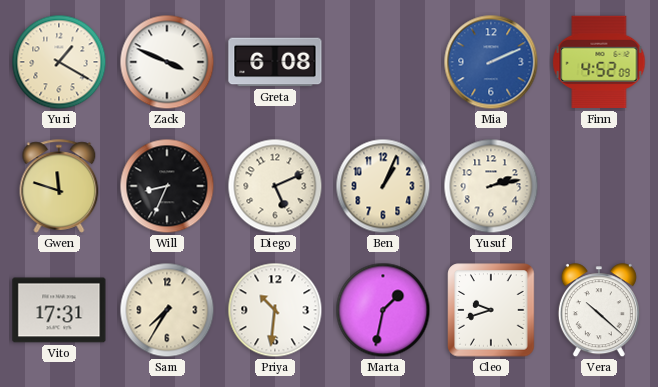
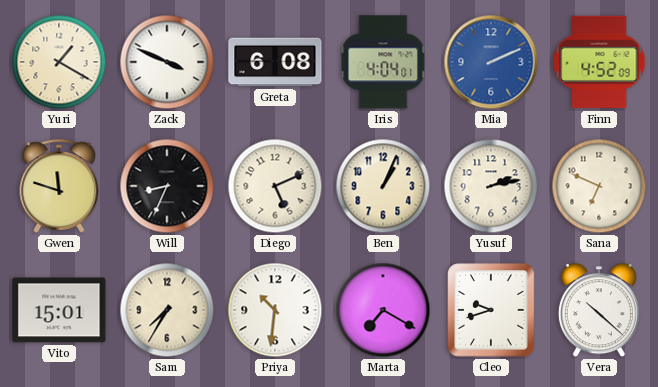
Iris: none -> 4:04 (383, 62)
Sana: none -> 6:49 (599, 186)
Vito: 17:31 -> 15:01 (59, 310)
Marta: 1:32 -> 7:20 (383, 310)
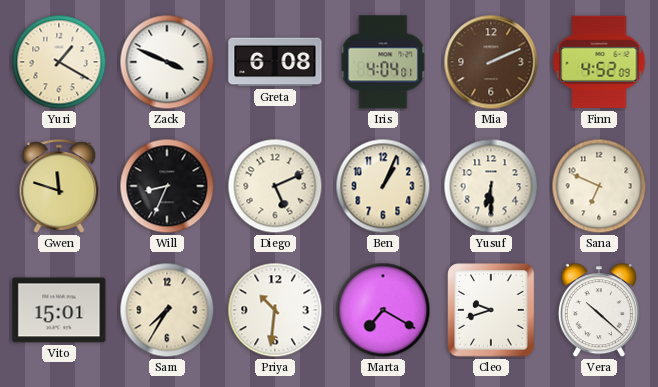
Mia dial: blue -> brown (491, 62)
Yusuf: 2:13 -> 6:30 (491, 186)
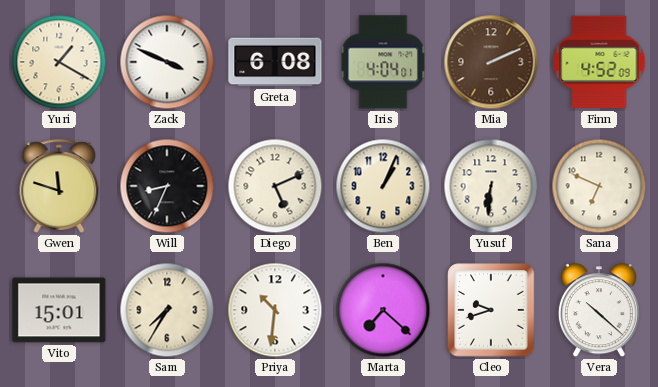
Yusuf: 6:30 -> 6:31 (491, 186)
Marta: 7:20 -> 7:22 (383, 310)
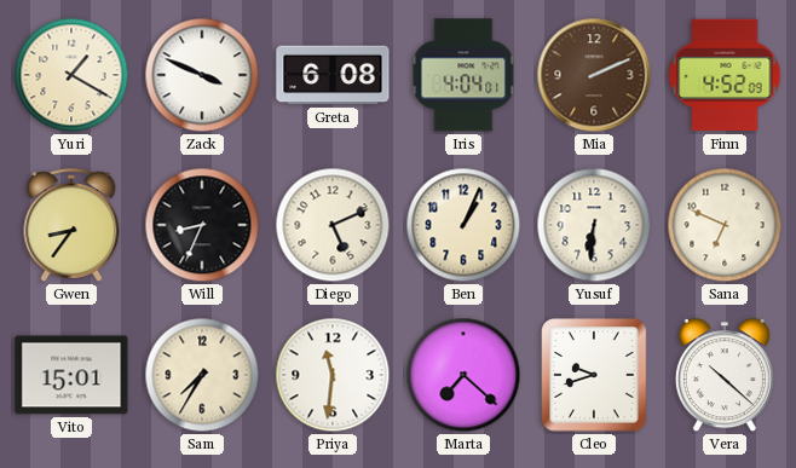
Gwen: 11:48 -> 8:36 (71, 225)
Priya: 10:31 -> 11:31 (333, 375)
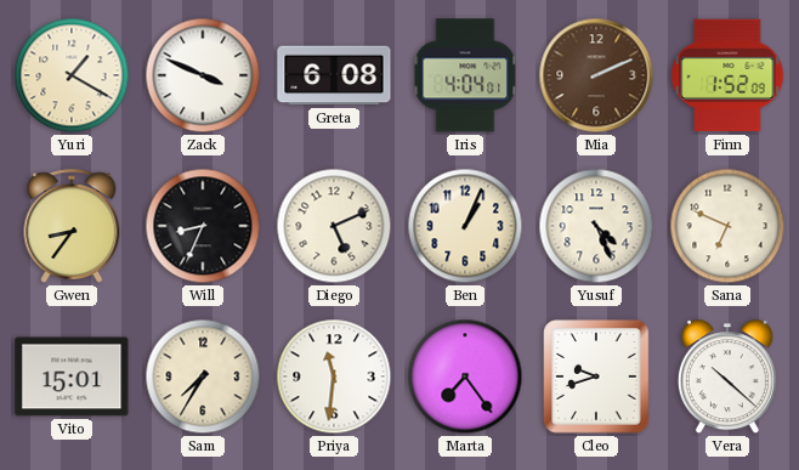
Finn: 4:52 -> 1:52 (727, 75)
Yusuf: 6:31 -> 4:26 (596, 226)
Marta: 7:22 -> 7:24 (465, 376)
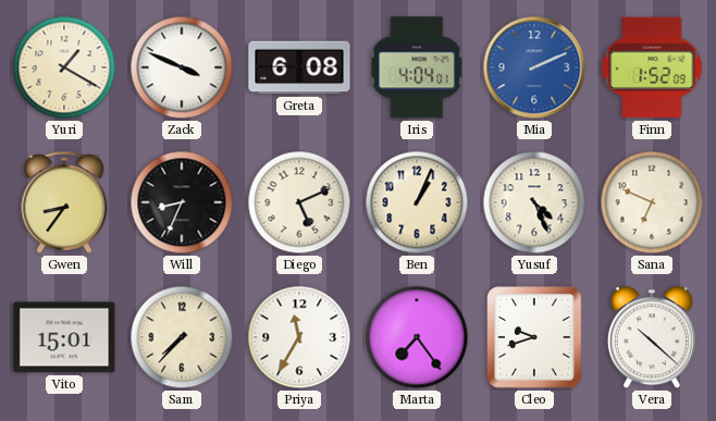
Mia dial: brown -> blue (534, 67)
Sam: 7:35 -> 7:37 (182, 337)
Priya: 11:31 -> 11:35 (299, 337)
